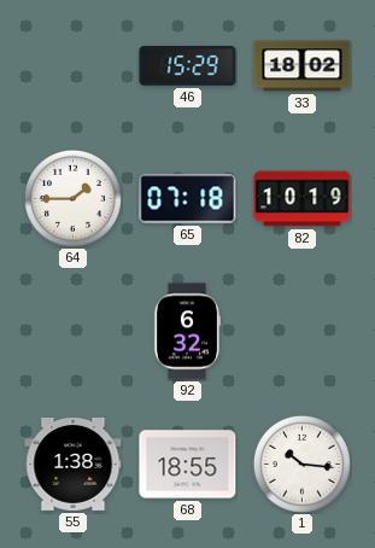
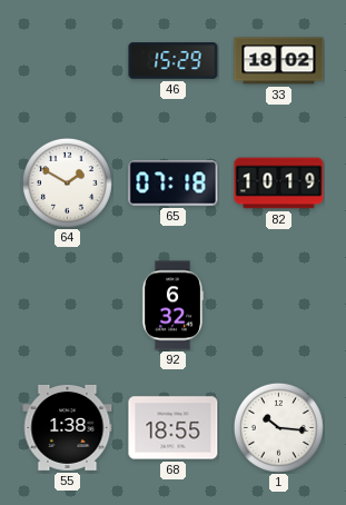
64: 1:45 -> 1:50 (67, 182)
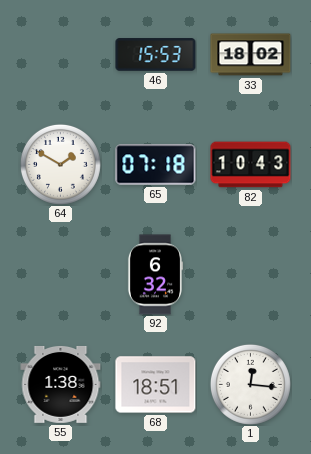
46: 15:29 -> 15:53 (156, 55)
82: 10:19 -> 10:43 (251, 165)
68: 18:55 -> 18:51 (156, 385)
1: 10:16 -> 12:16 (250, 384)
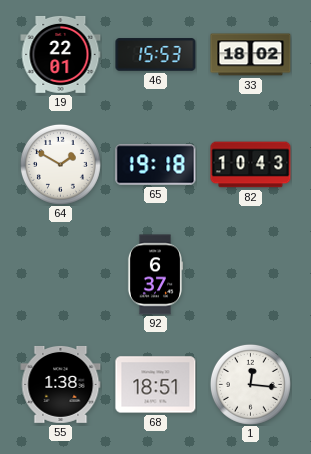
19: none -> 22:01 (61, 54)
65: 07:18 -> 19:18 (156, 165)
92: 6:32 -> 6:37 (154, 275)
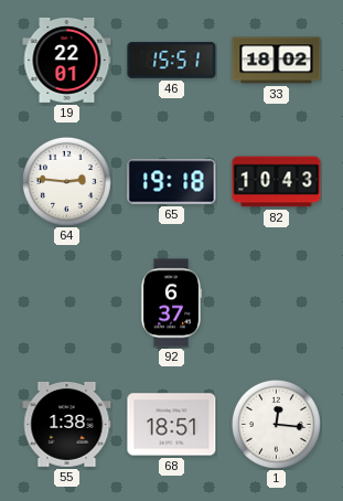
46: 15:53 -> 15:51 (172, 61)
64: 1:50 -> 2:46 (66, 181)
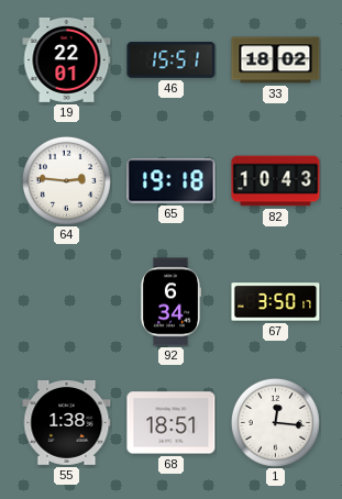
92: 6:37 -> 6:34 (169, 302)
67: none -> 3:50 (276, 302)
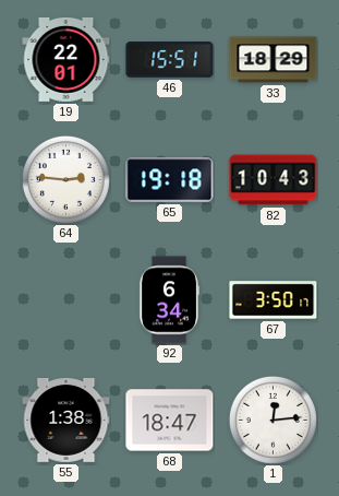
33: 18:02 -> 18:29 (274, 60)
68: 18:51 -> 18:47 (170, 421)
1: 12:16 -> 12:14 (273, 420)
